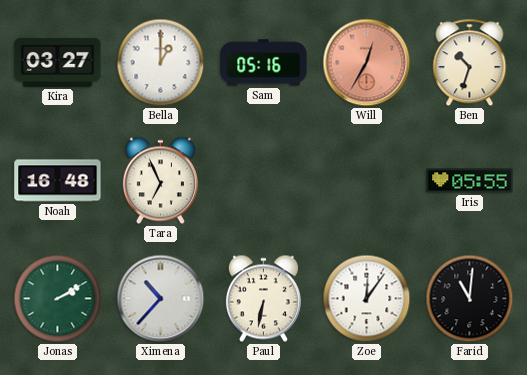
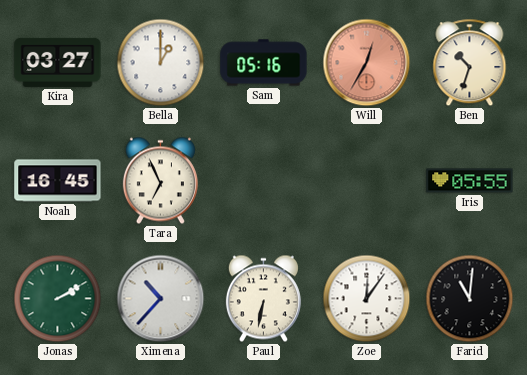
Noah: 16:48 -> 16:45 (58, 181)
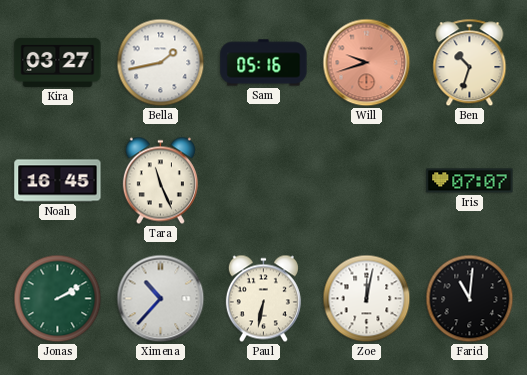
Bella: 1:00 -> 1:43 (161, 63)
Will: 12:35 -> 9:42 (367, 63)
Tara: 6:56 -> 11:26 (160, 181)
Iris: 05:55 -> 07:07 (470, 181)
Zoe: 12:06 -> 12:02 (367, 299)
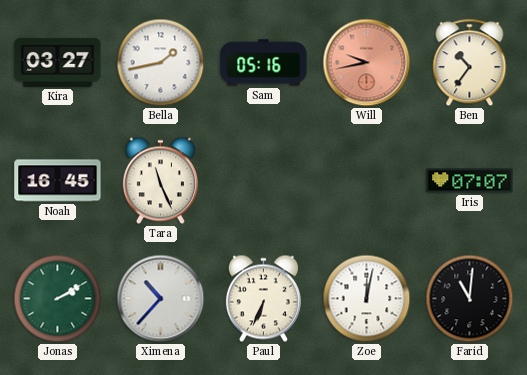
Will: 9:42 -> 9:43 (367, 63)
Ben: 10:33 -> 10:36 (470, 63)
Paul: 6:32 -> 6:34 (263, 299)
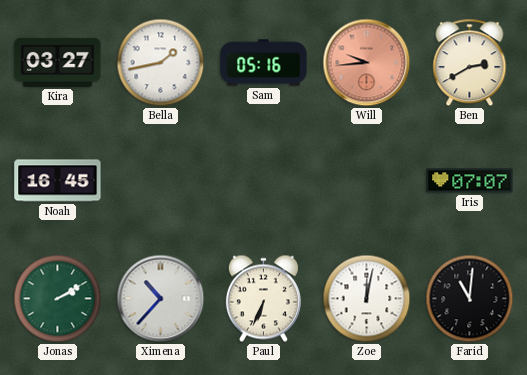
Will: 9:43 -> 9:44 (367, 63)
Ben: 10:36 -> 2:40 (470, 63)
Tara: 11:26 -> none (160, 181)
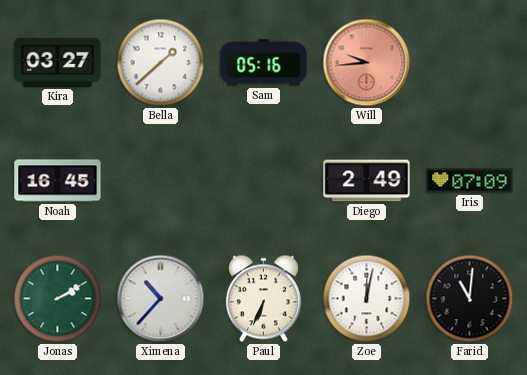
Bella: 1:43 -> 1:38 (161, 63)
Ben: 2:40 -> none (470, 63)
Diego: none -> 2:49 (367, 181)
Iris: 07:07 -> 07:09 (470, 181)
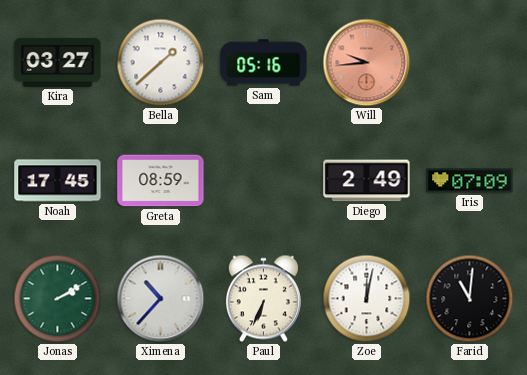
Noah: 16:45 -> 17:45 (58, 181)
Greta: none -> 08:59 (161, 181)
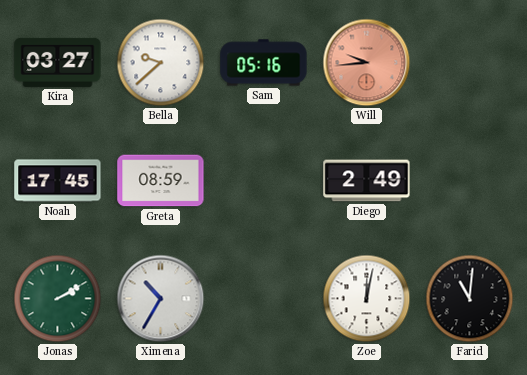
Bella: 1:38 -> 9:38 (161, 63)
Iris: 07:09 -> none (470, 181)
Ximena: 10:37 -> 10:35 (161, 299)
Paul: 6:34 -> none (263, 299)
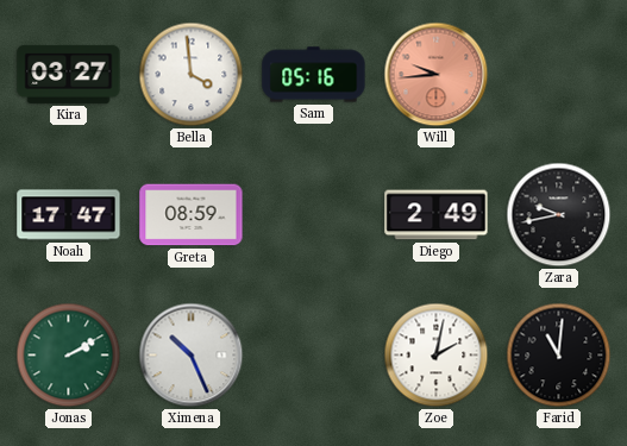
Bella: 9:38 -> 3:59 (192, 75)
Noah: 17:45 -> 17:47 (69, 215)
Zara: none -> 9:43 (559, 215)
Ximena: 10:35 -> 10:26 (192, 356)
Zoe: 12:02 -> 2:02 (437, 356)
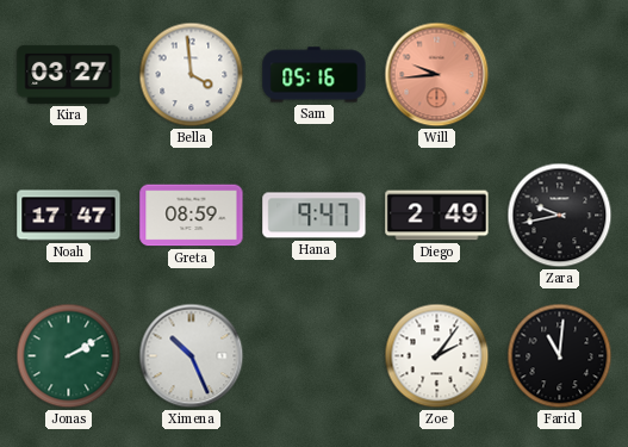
Hana: none -> 9:47 (315, 216)
Zoe: 2:02 -> 2:06 (437, 356)
